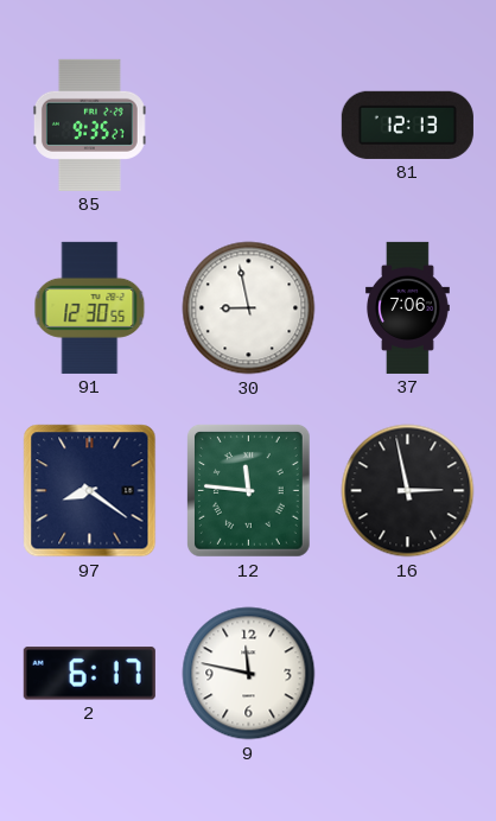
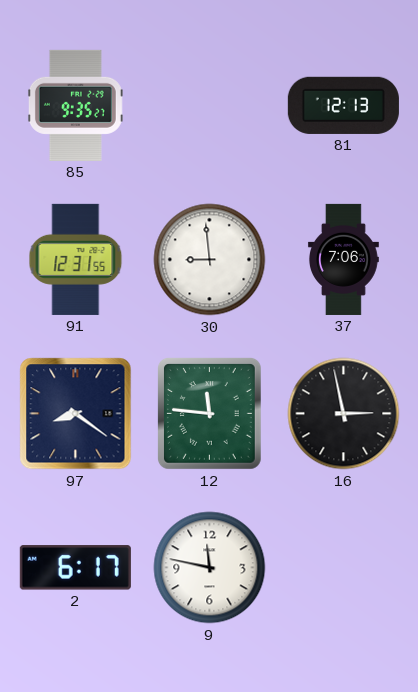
91: 12:30 -> 12:31 (76, 259)
30: 8:58 -> 8:59 (210, 260)
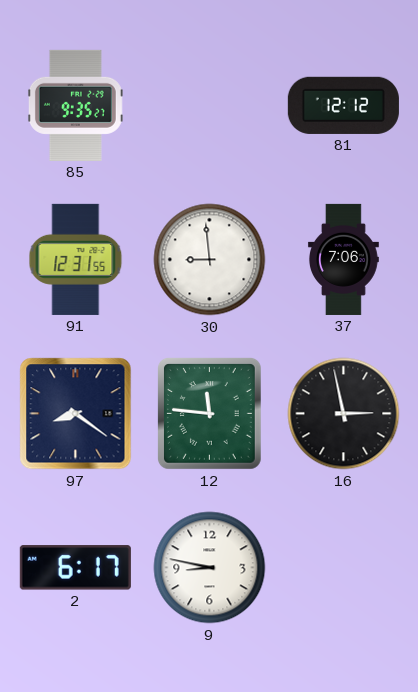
81: 12:13 -> 12:12 (343, 105)
9: 11:47 -> 8:47 (210, 568)
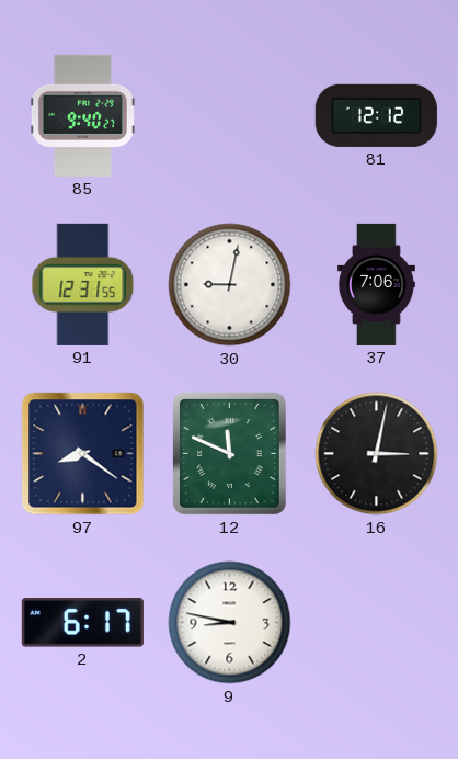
85: 9:35 -> 9:40 (82, 115)
30: 8:59 -> 9:02 (230, 285)
12: 11:46 -> 11:49 (229, 454)
16: 2:58 -> 3:02 (377, 454)
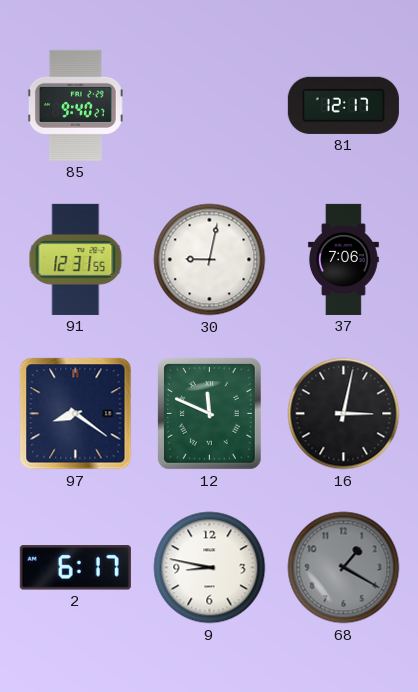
81: 12:12 -> 12:17 (343, 105)
68: none -> 1:20 (344, 568)
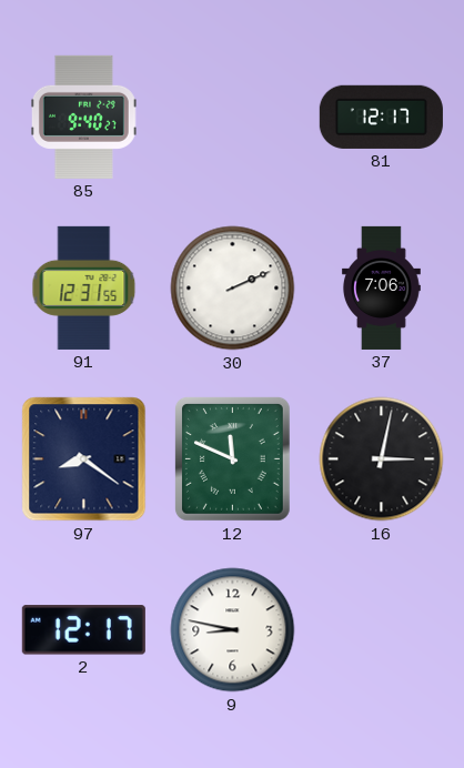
30: 9:02 -> 2:11 (233, 289)
2: 6:17 -> 12:17 (83, 630)
68: 1:20 -> none (344, 568)
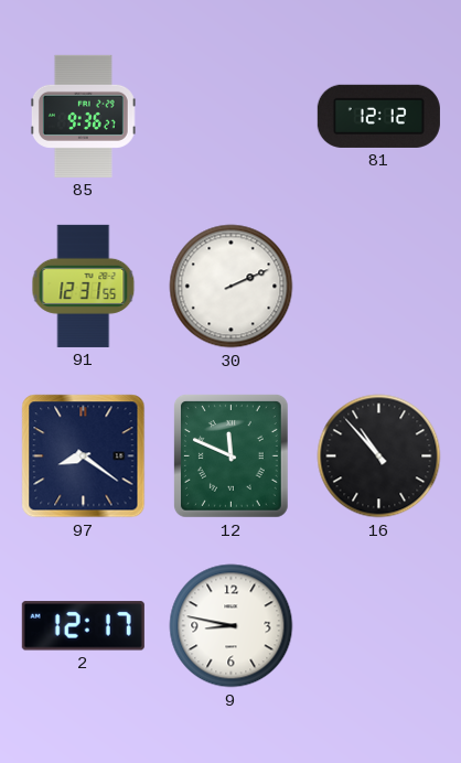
85: 9:40 -> 9:36 (83, 116)
81: 12:17 -> 12:12 (378, 116)
37: 7:06 -> none (381, 287)
16: 3:02 -> 10:53 (379, 456)
